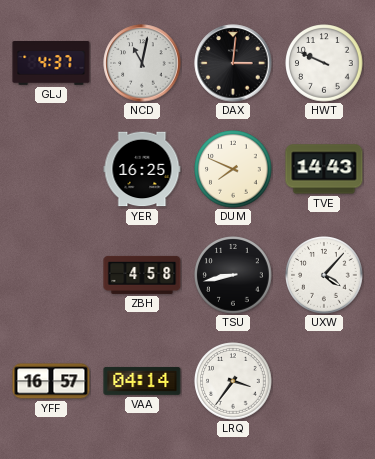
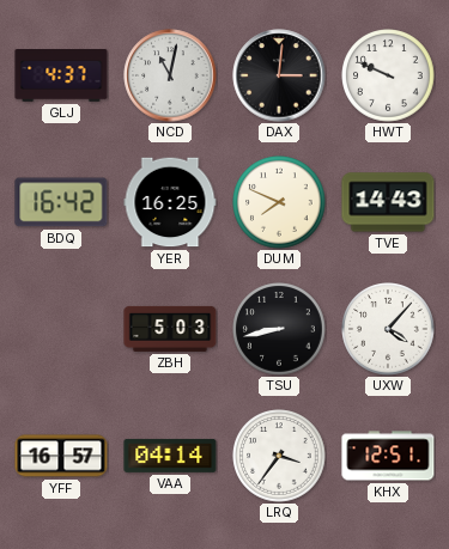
BDQ: none -> 16:42 (61, 202)
ZBH: 4:58 -> 5:03 (170, 329)
KHX: none -> 12:51 (388, 456)
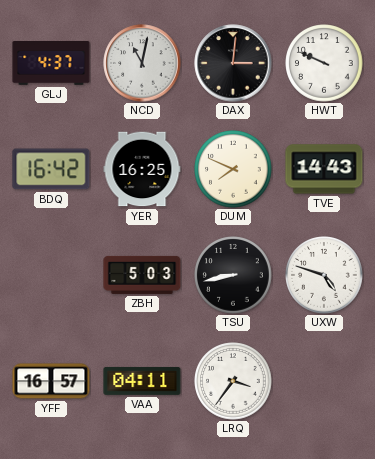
UXW: 4:07 -> 4:48 (324, 275)
VAA: 04:14 -> 04:11 (142, 381)
KHX: 12:51 -> none (388, 456)
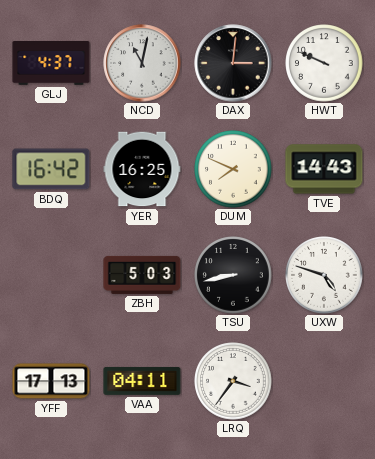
YFF: 16:57 -> 17:13 (51, 381)
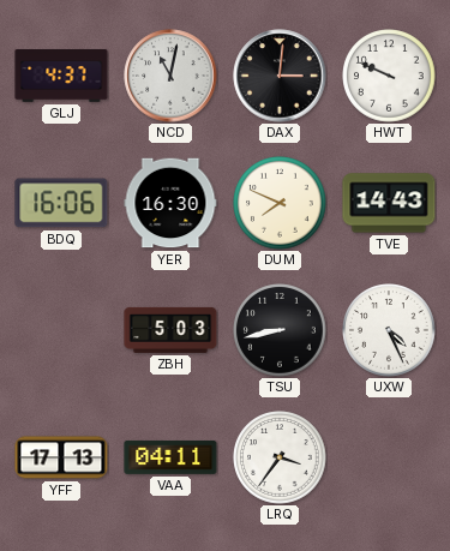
BDQ: 16:42 -> 16:06 (61, 203)
YER: 16:25 -> 16:30 (170, 203)
UXW: 4:48 -> 4:26 (389, 330)
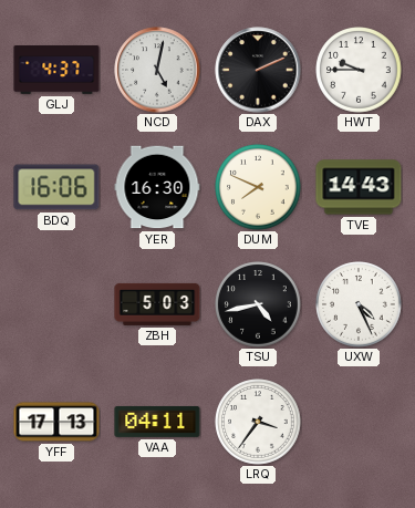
NCD: 11:02 -> 5:02 (157, 70)
DAX: 3:01 -> 2:11 (258, 70)
HWT: 9:49 -> 9:45 (359, 70)
TSU: 8:43 -> 4:43 (258, 304)
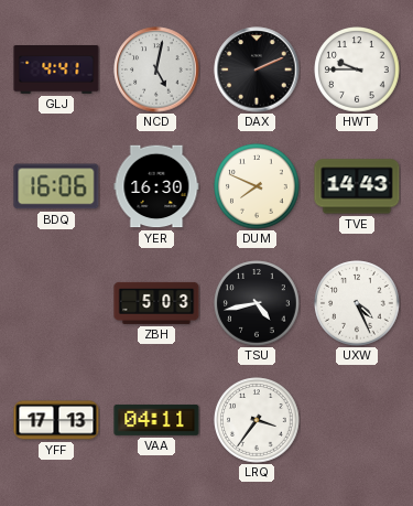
GLJ: 4:37 -> 4:41 (56, 71)
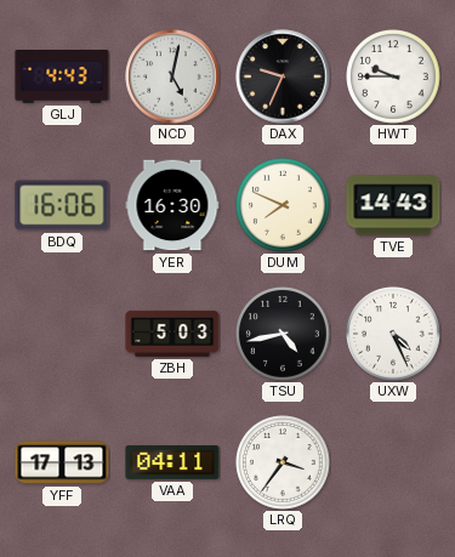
GLJ: 4:41 -> 4:43 (62, 78)
DAX: 2:11 -> 9:34 (283, 76)
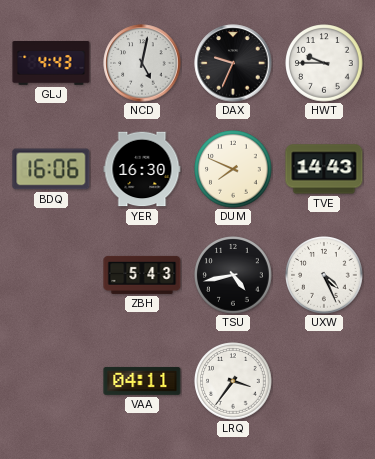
ZBH: 5:03 -> 5:43 (142, 275)
YFF: 17:13 -> none (62, 462)
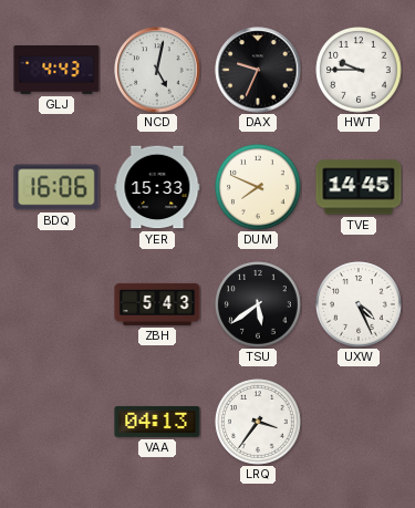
YER: 16:30 -> 15:33 (157, 187)
TVE: 14:43 -> 14:45 (359, 187)
TSU: 4:43 -> 5:39 (258, 304)
VAA: 04:11 -> 04:13 (157, 422)
